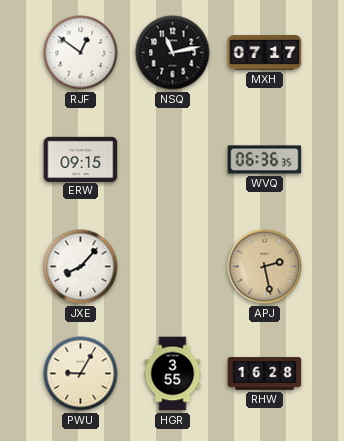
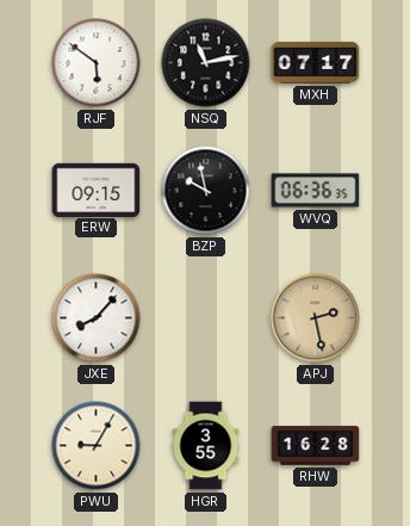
RJF: 12:51 -> 5:51 (97, 63)
BZP: none -> 9:58 (206, 191)
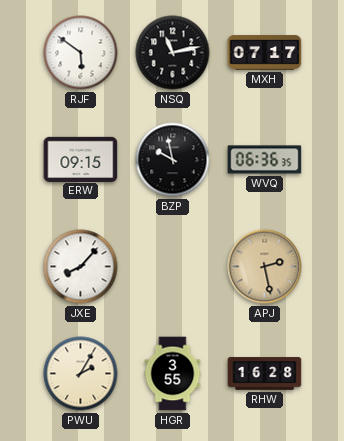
PWU: 9:05 -> 2:05 (81, 374)
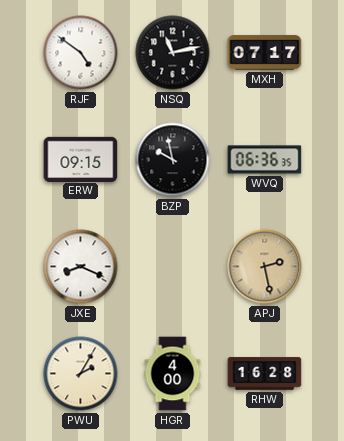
RJF: 5:51 -> 4:51 (81, 53)
JXE: 8:07 -> 8:19 (81, 267)
HGR: 3:55 -> 4:00 (173, 374)
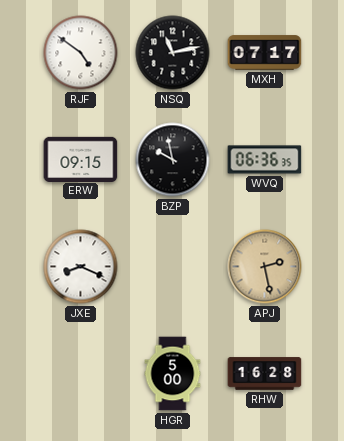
PWU: 2:05 -> none (81, 374)
HGR: 4:00 -> 5:00 (173, 374)
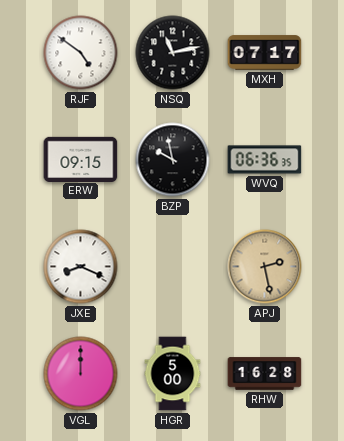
VGL: none -> 12:00 (81, 374)
